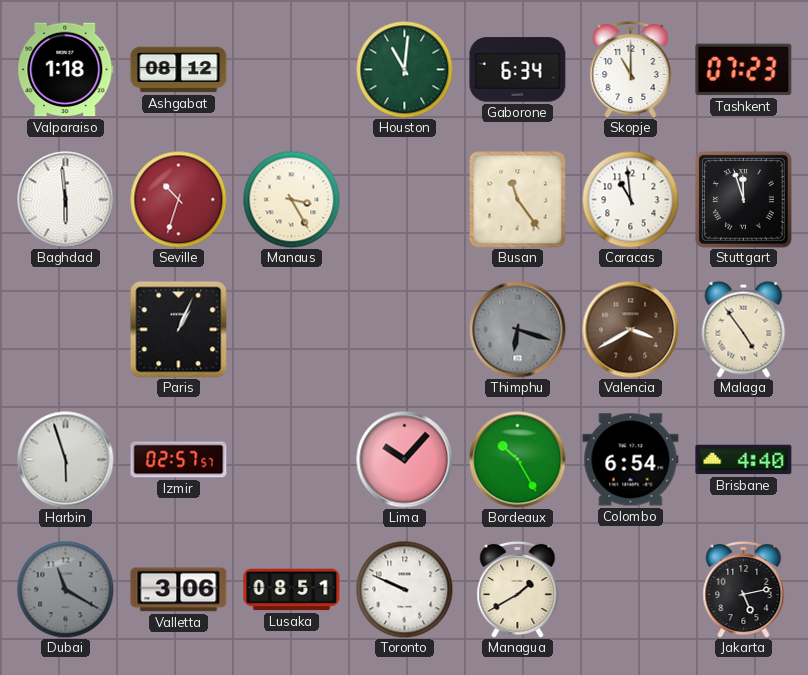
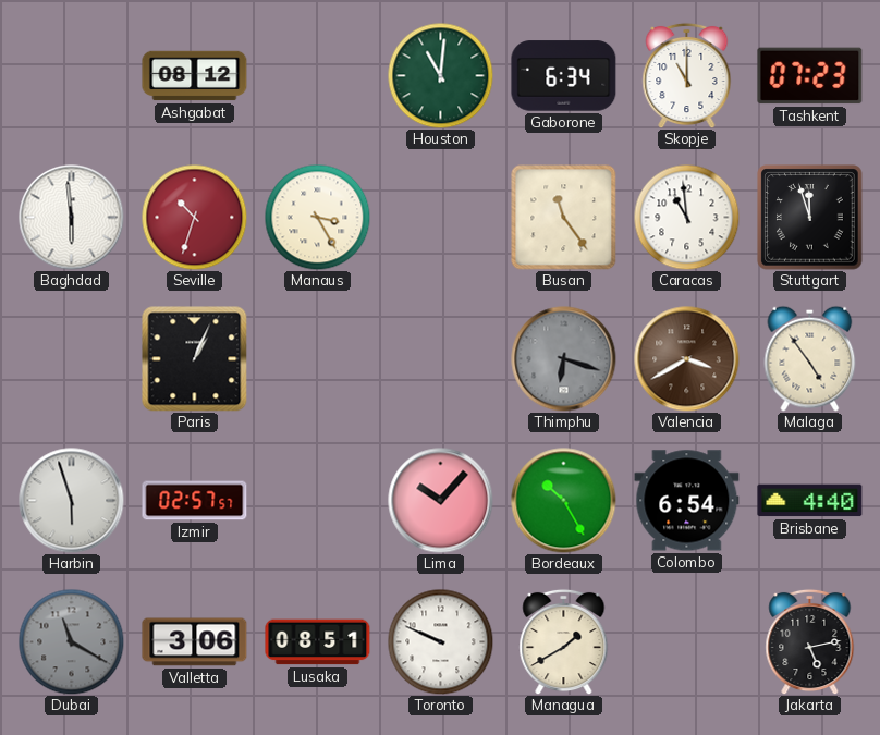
Valparaiso: 1:18 -> none (66, 70)
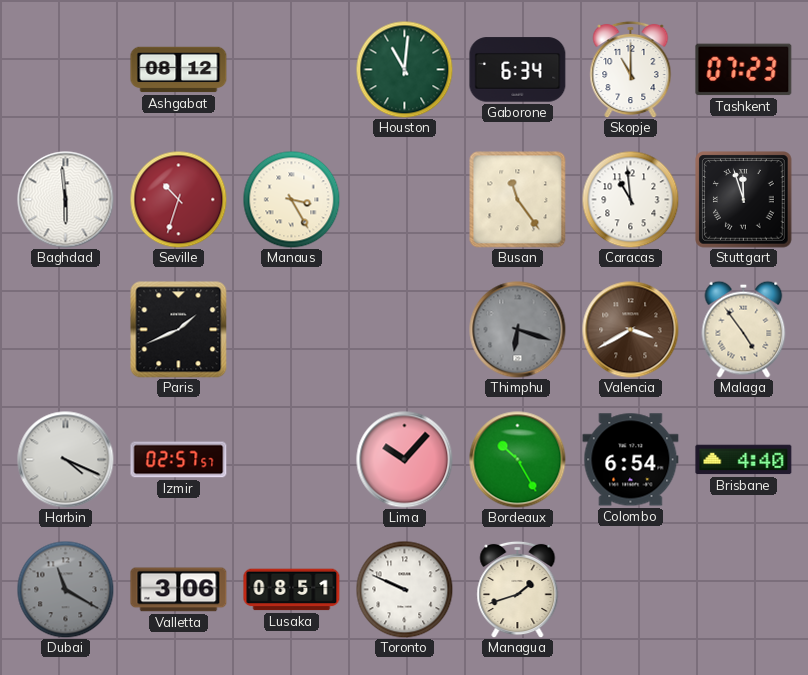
Paris: 1:04 -> 1:41 (179, 330)
Harbin: 5:57 -> 4:19 (66, 460)
Managua: 1:40 -> 1:42 (518, 589)
Jakarta: 5:13 -> none (810, 641)
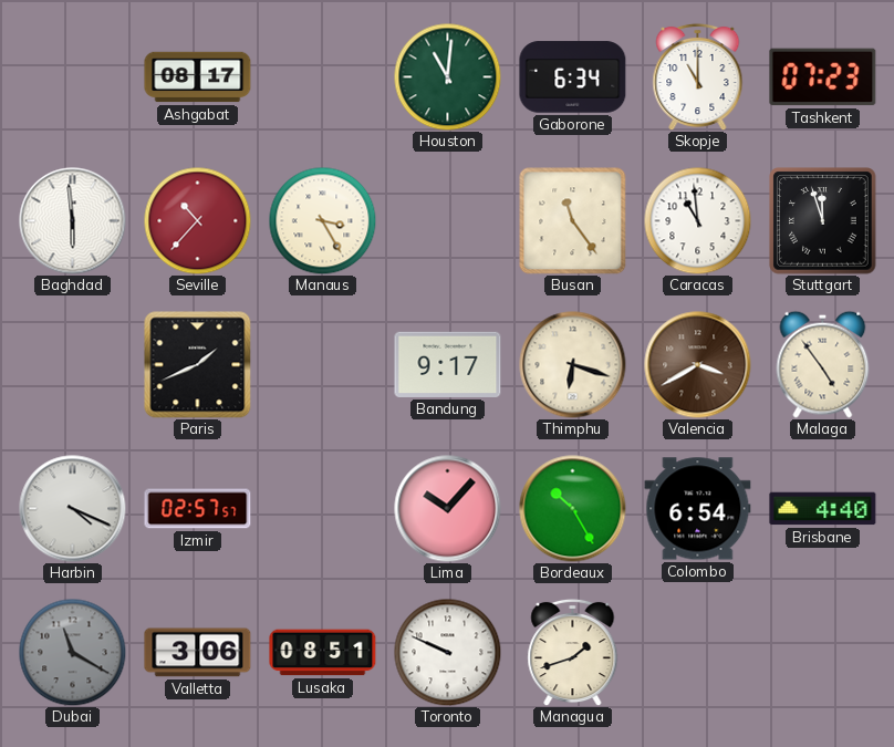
Ashgabat: 08:12 -> 08:17 (198, 77)
Seville: 10:33 -> 10:37 (197, 220)
Bandung: none -> 9:17 (448, 364)
Thimphu dial: grey -> cream (573, 365)
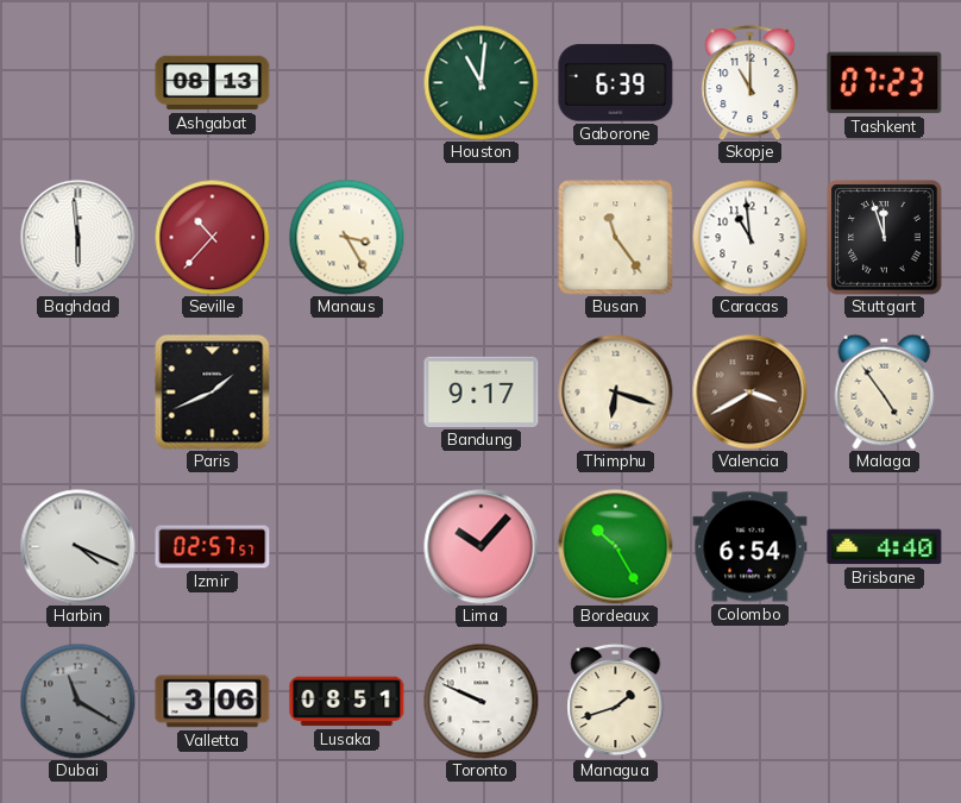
Ashgabat: 08:17 -> 08:13 (213, 83)
Gaborone: 6:34 -> 6:39 (616, 83)
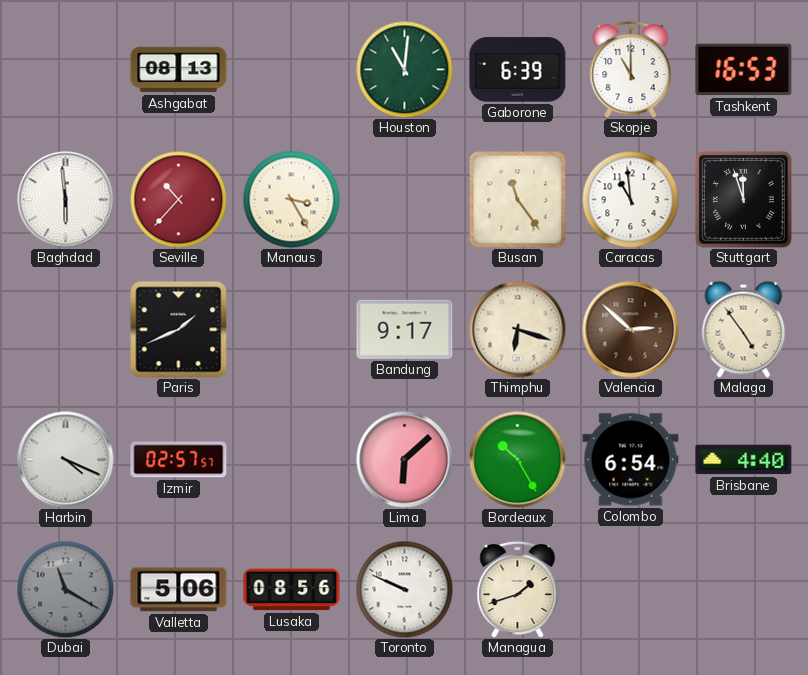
Tashkent: 07:23 -> 16:53 (744, 70)
Valencia: 3:40 -> 2:52 (631, 330)
Lima: 10:07 -> 6:08 (405, 460)
Valletta: 3:06 -> 5:06 (179, 590)
Lusaka: 08:51 -> 08:56 (292, 590)
